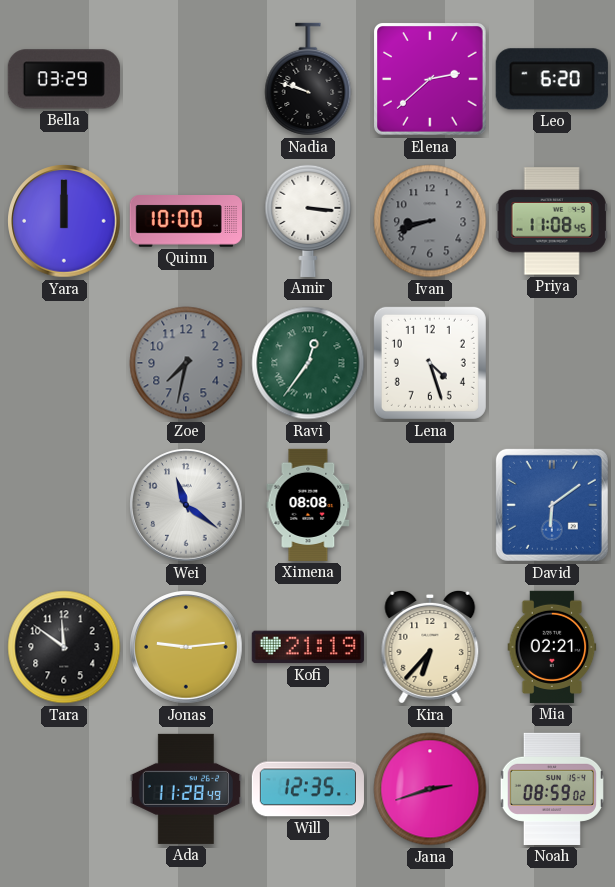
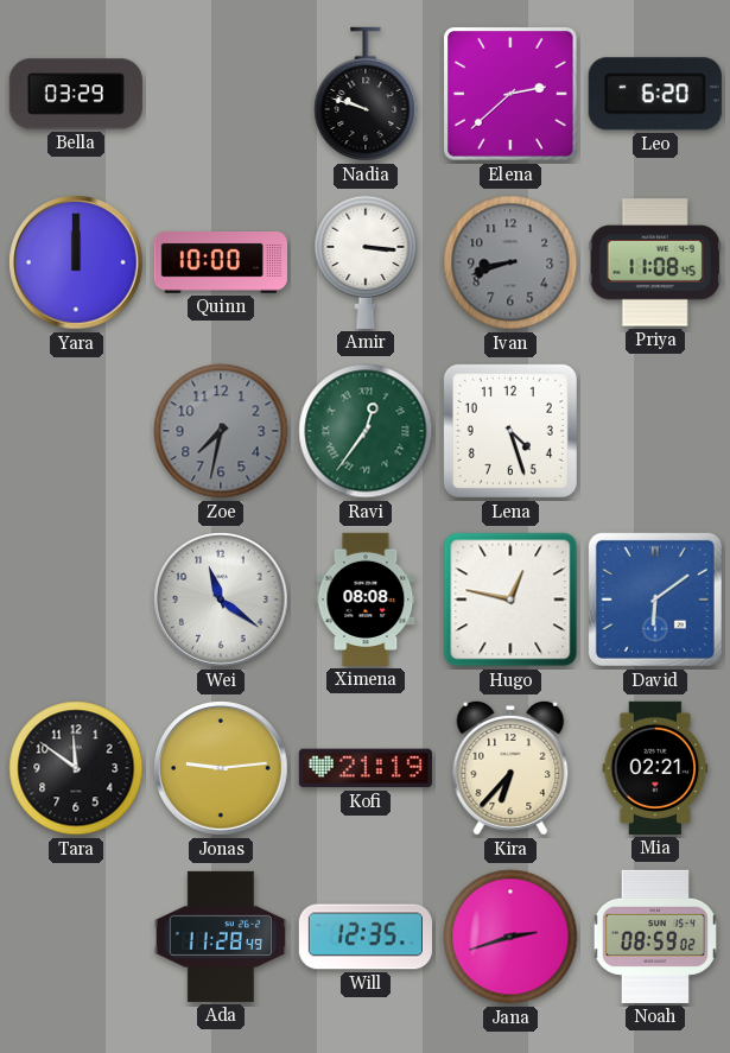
Hugo: none -> 12:47 (510, 600)
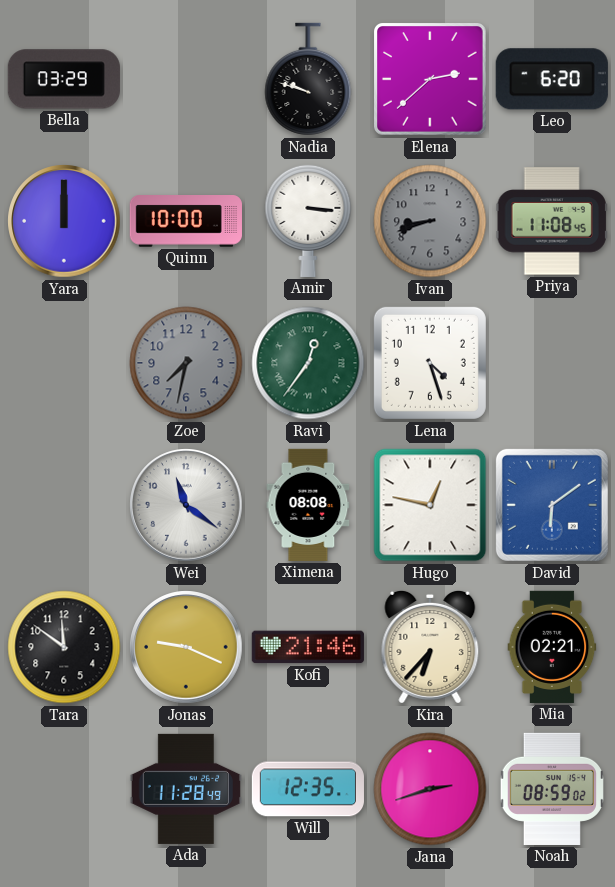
Jonas: 9:14 -> 9:19 (186, 647)
Kofi: 21:19 -> 21:46 (308, 647)
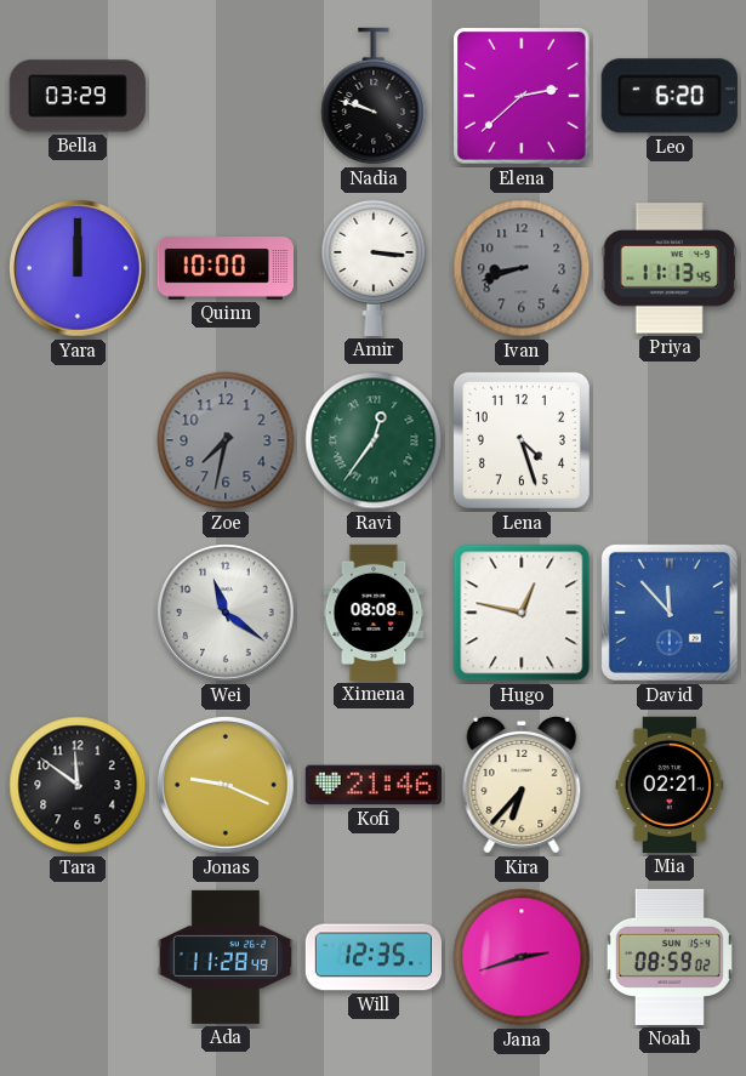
Priya: 11:08 -> 11:13 (670, 268)
David: 6:09 -> 11:53 (670, 613)
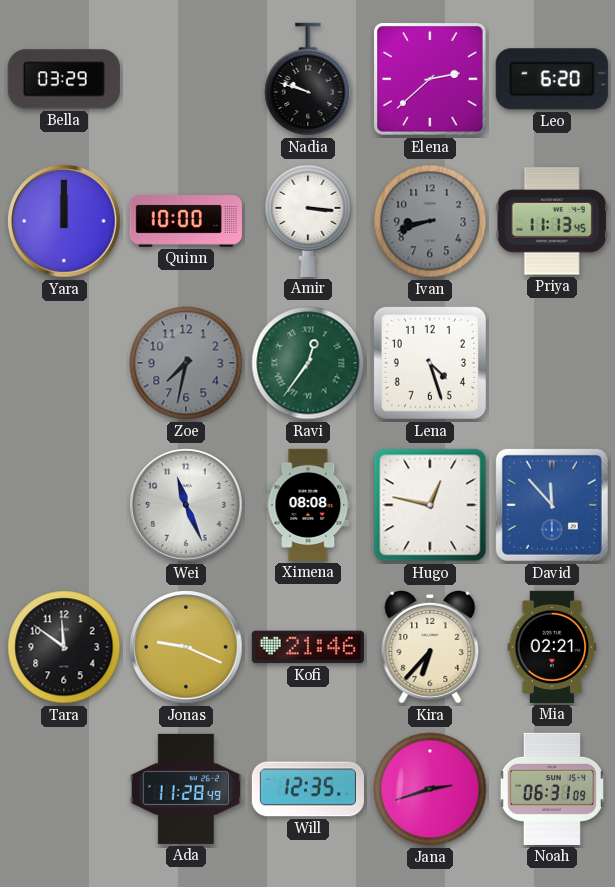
Wei: 11:21 -> 11:26 (186, 505)
Noah: 08:59 -> 06:31 (551, 789)
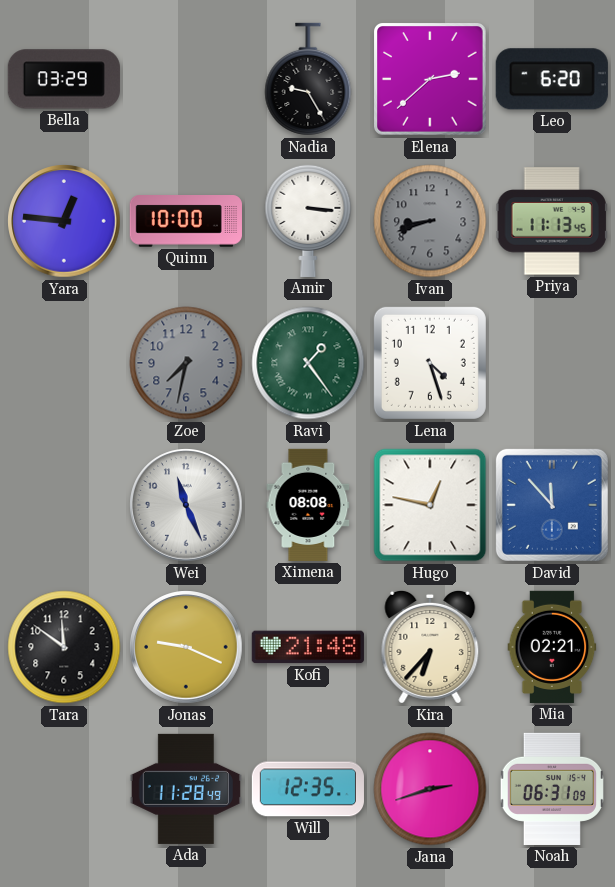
Nadia: 9:48 -> 9:25 (308, 79)
Yara: 12:00 -> 12:46 (64, 221)
Ravi: 12:36 -> 1:24 (308, 363)
Kofi: 21:46 -> 21:48 (308, 647)
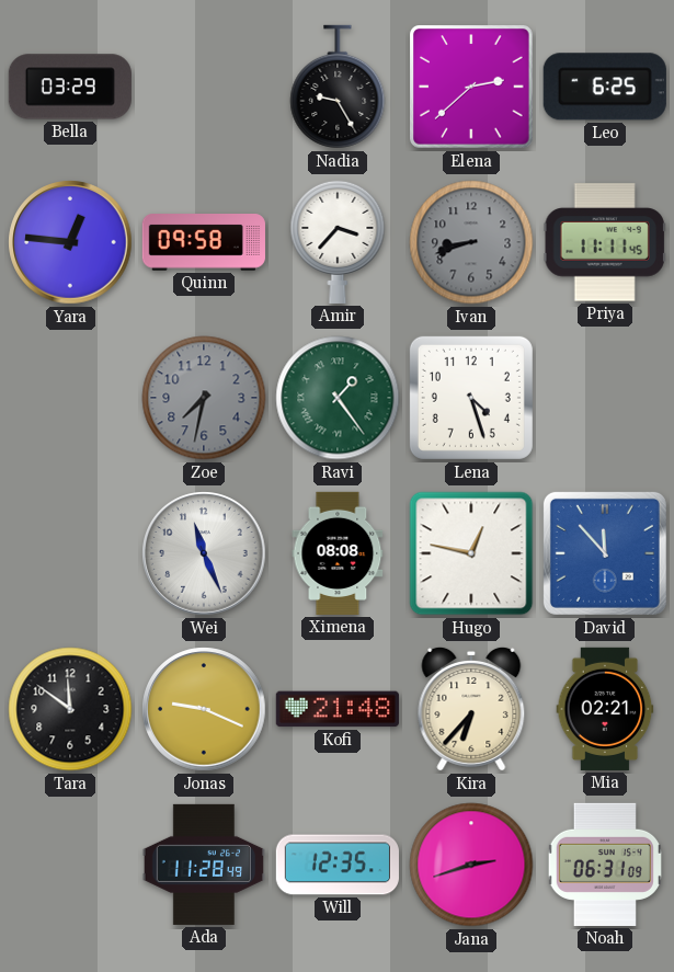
Leo: 6:20 -> 6:25 (605, 87)
Quinn: 10:00 -> 09:58 (204, 243)
Amir: 3:16 -> 3:37 (338, 241)
Priya: 11:13 -> 11:11 (605, 242)
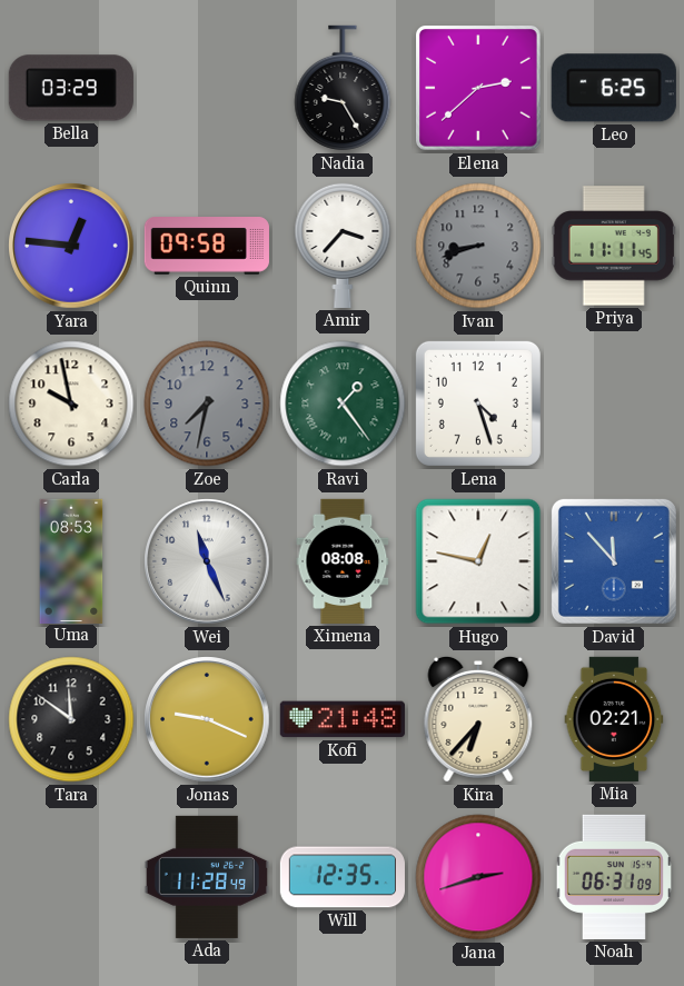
Carla: none -> 9:58 (71, 404)
Uma: none -> 08:53 (71, 560)
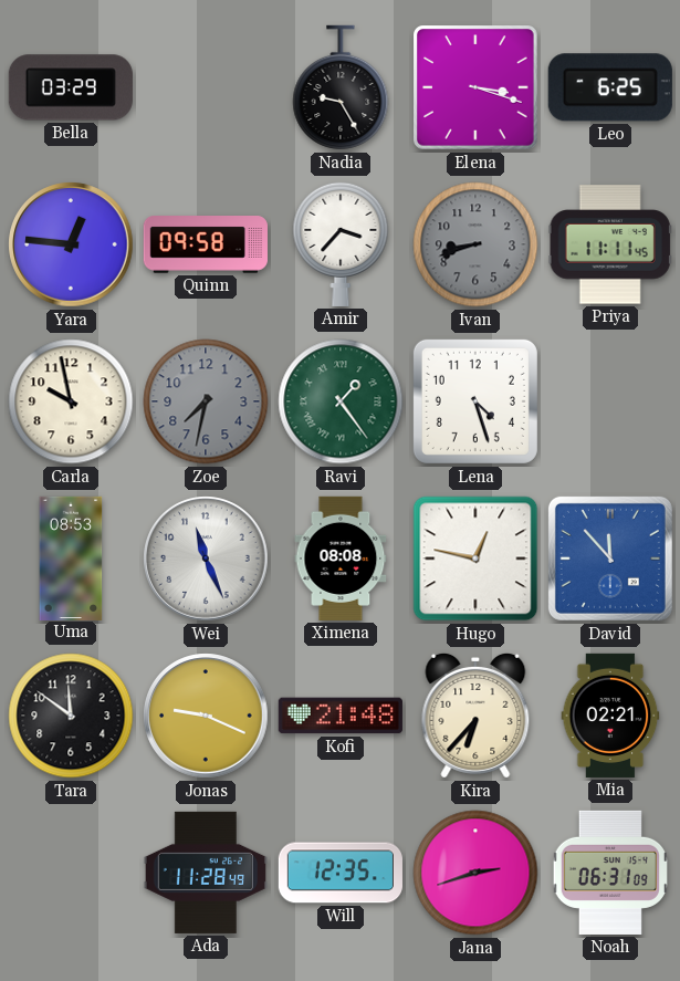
Elena: 2:38 -> 3:18 (477, 88)
